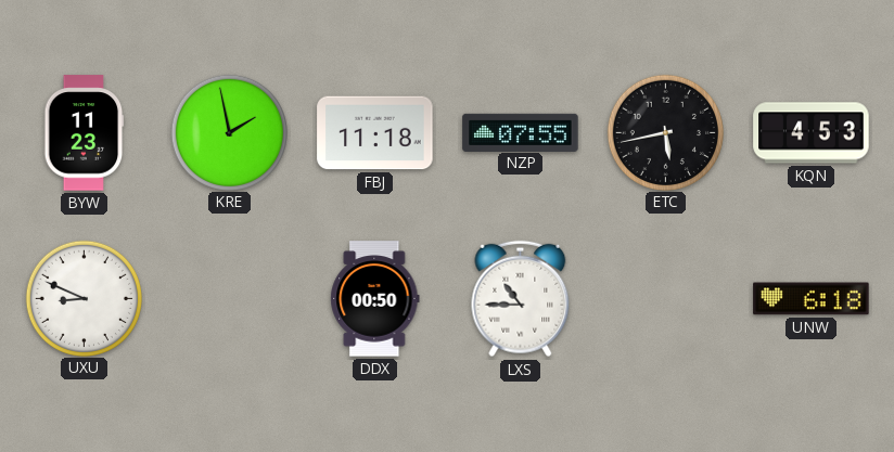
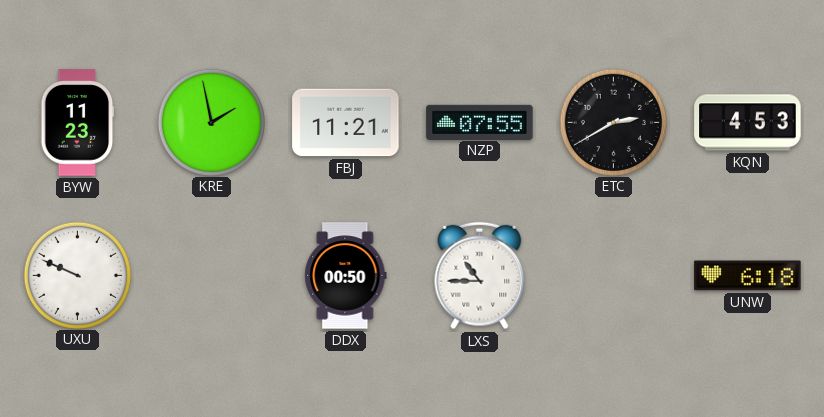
FBJ: 11:18 -> 11:21 (346, 123)
ETC: 5:43 -> 2:40 (613, 122)
UXU: 8:49 -> 9:49 (77, 275)
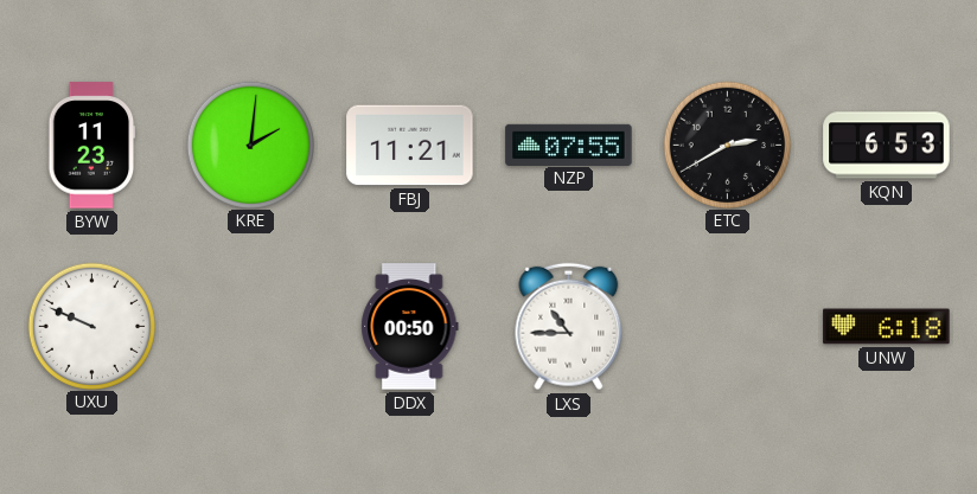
KRE: 1:58 -> 2:01 (250, 145)
KQN: 4:53 -> 6:53 (887, 146)
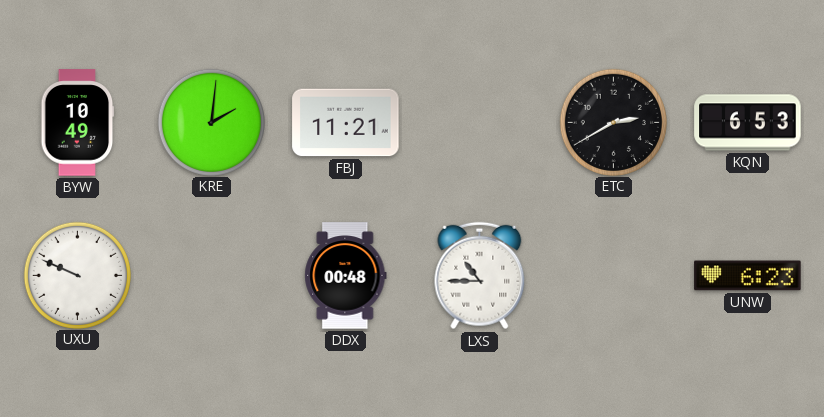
BYW: 11:23 -> 10:49 (78, 123)
NZP: 07:55 -> none (569, 145)
DDX: 00:50 -> 00:48 (346, 276)
UNW: 6:18 -> 6:23 (748, 276)
